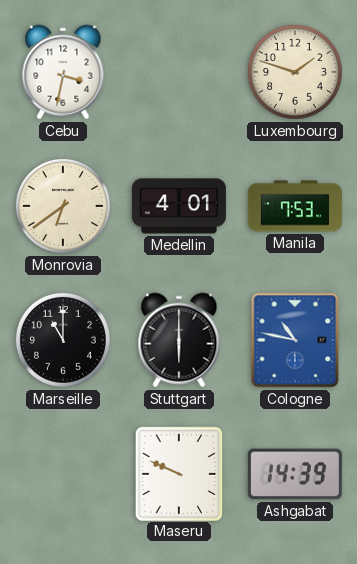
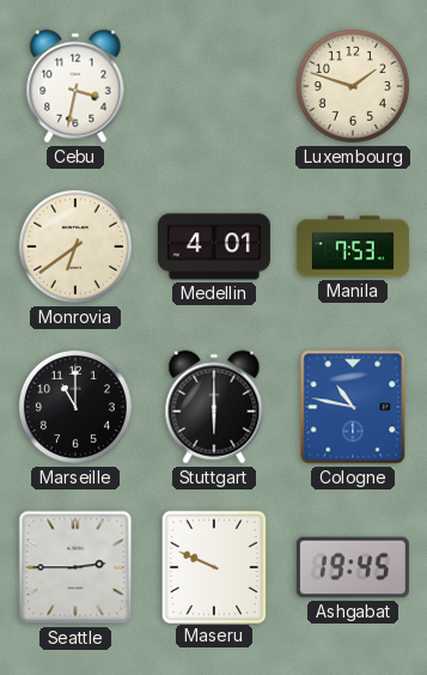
Seattle: none -> 2:45 (75, 567)
Ashgabat: 14:39 -> 19:45 (353, 567)
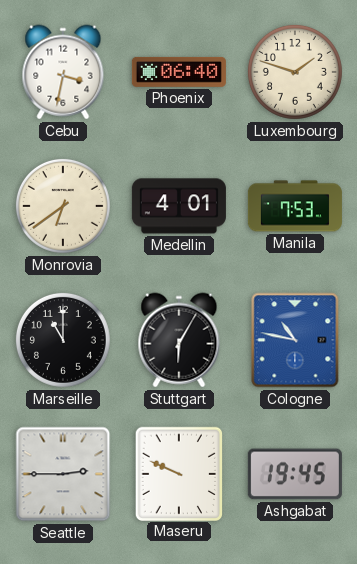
Phoenix: none -> 06:40 (179, 72)
Stuttgart: 6:00 -> 6:05 (179, 340)
